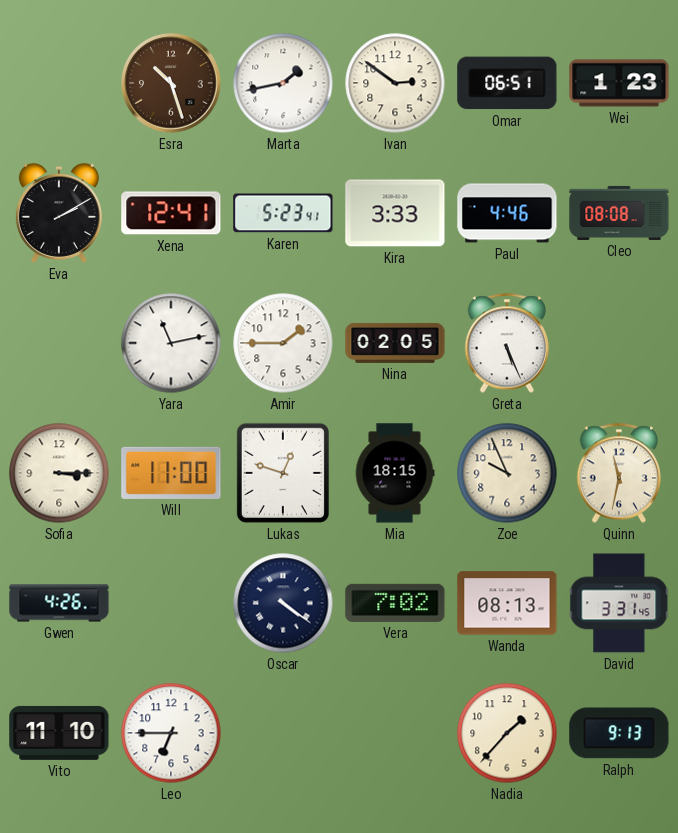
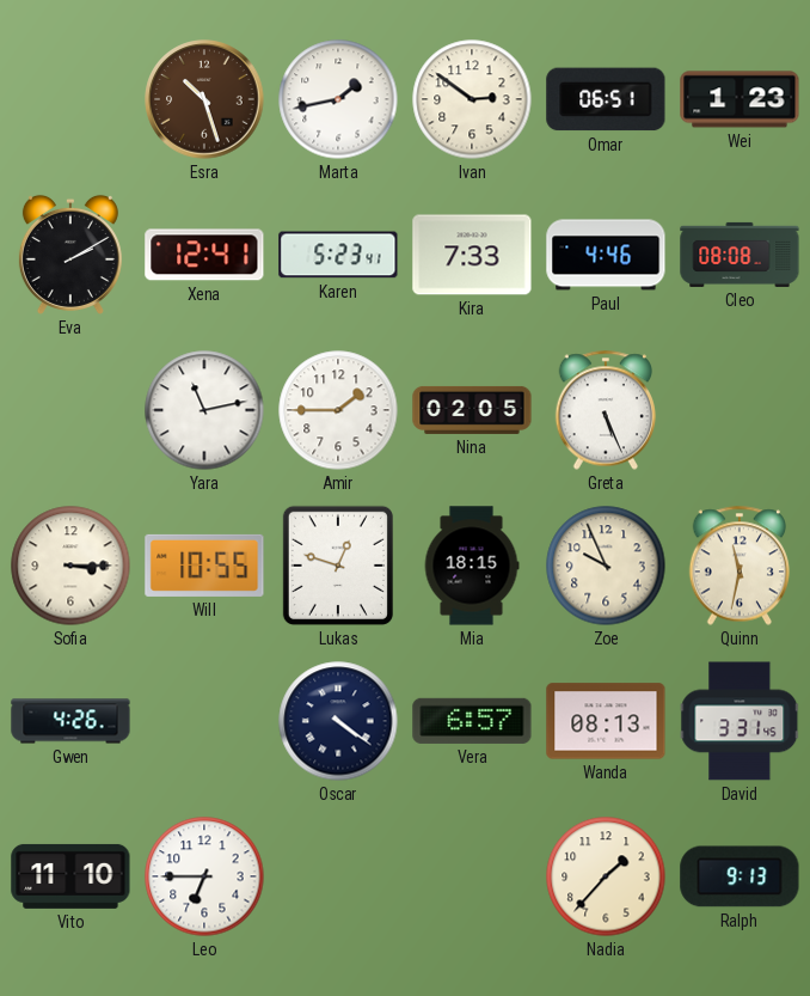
Kira: 3:33 -> 7:33 (472, 255)
Will: 11:00 -> 10:55 (204, 566)
Vera: 7:02 -> 6:57 (472, 721)
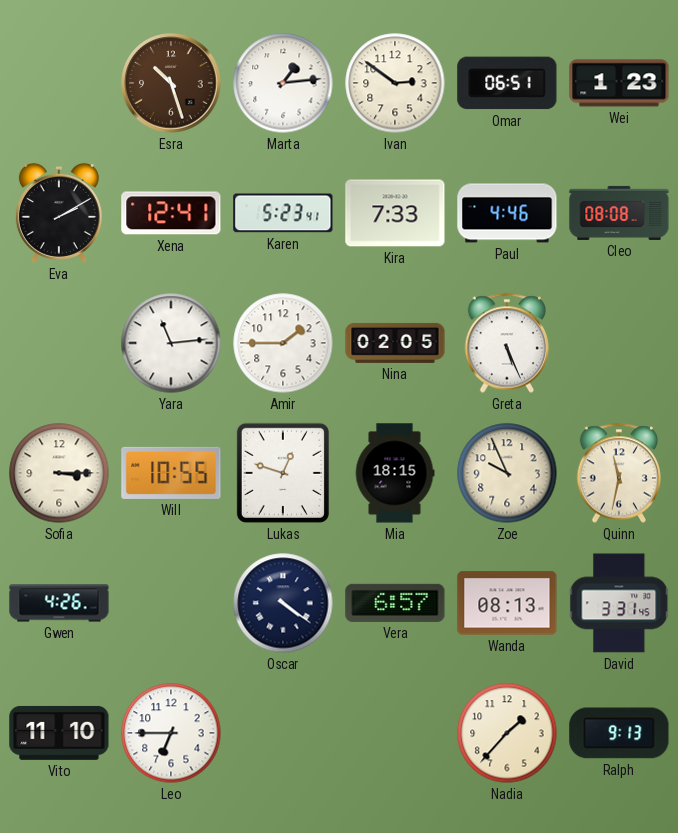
Marta: 1:43 -> 1:14 (283, 83)
Yara: 11:13 -> 11:14 (171, 343)
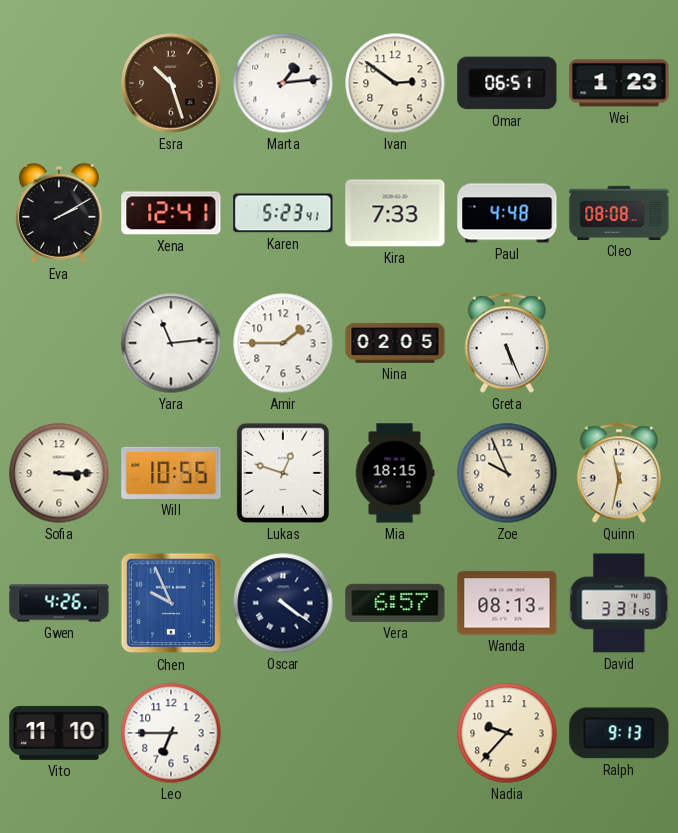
Paul: 4:46 -> 4:48 (507, 213)
Chen: none -> 9:56 (171, 603)
Nadia: 1:37 -> 9:37 (507, 733)
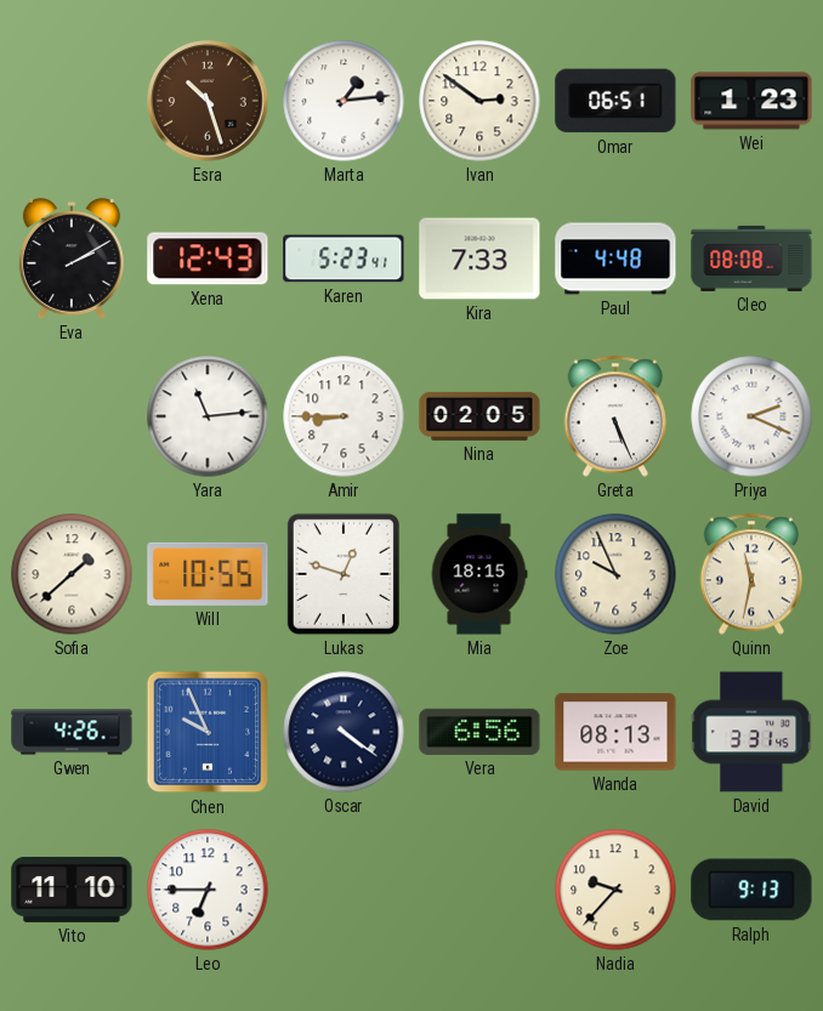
Xena: 12:41 -> 12:43 (208, 259)
Amir: 1:45 -> 8:45 (344, 416)
Priya: none -> 2:19 (751, 416)
Sofia: 3:15 -> 1:38 (72, 574)
Vera: 6:57 -> 6:56 (479, 732)
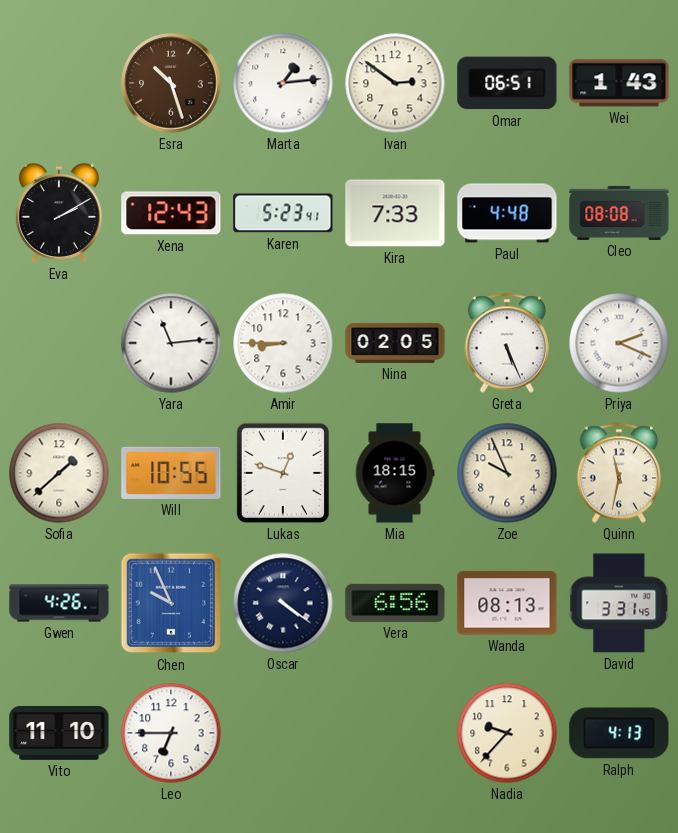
Wei: 1:23 -> 1:43 (619, 83)
Ralph: 9:13 -> 4:13 (619, 733)
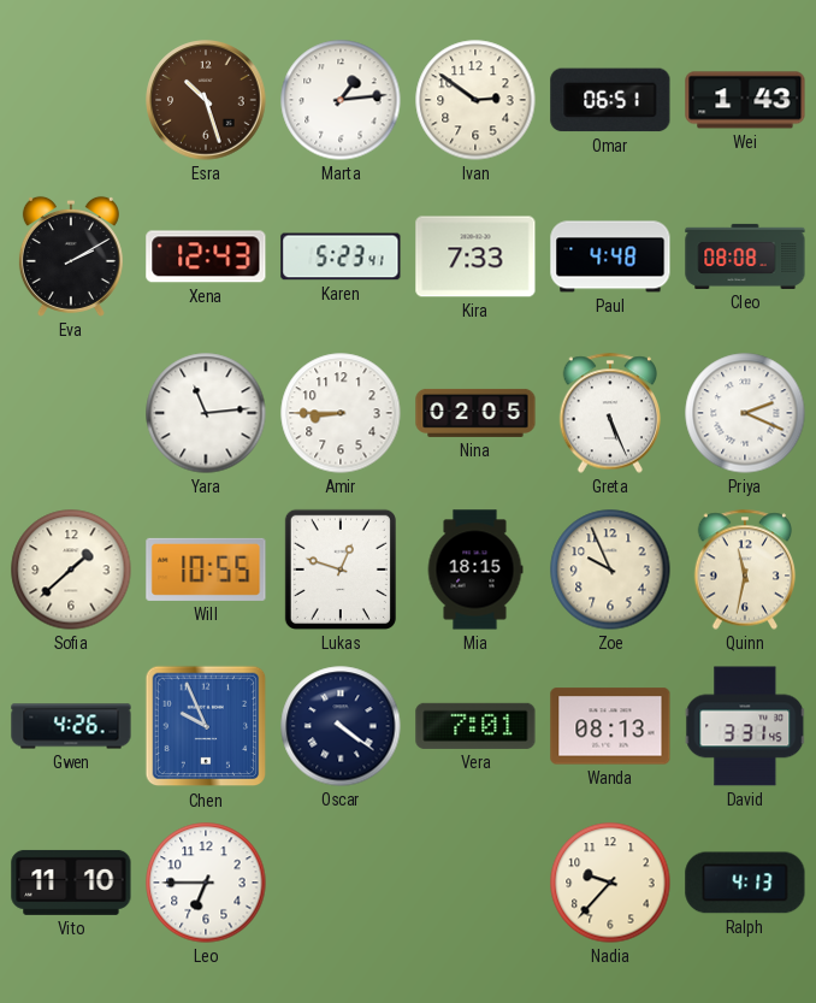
Vera: 6:56 -> 7:01 (475, 726)
